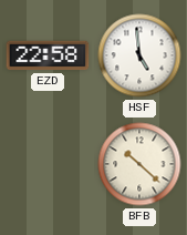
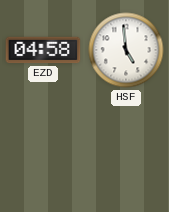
EZD: 22:58 -> 04:58 (43, 50)
BFB: 10:22 -> none (139, 164)
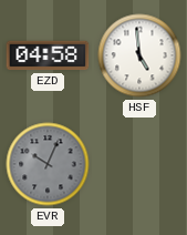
EVR: none -> 10:04 (48, 164)
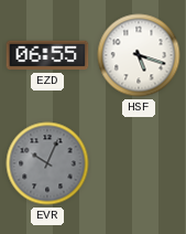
EZD: 04:58 -> 06:55 (47, 55)
HSF: 4:59 -> 5:18 (139, 55)
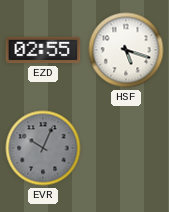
EZD: 06:55 -> 02:55 (43, 50)
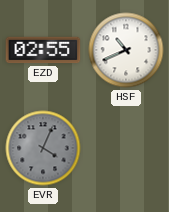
HSF: 5:18 -> 10:41 (126, 50)
EVR: 10:04 -> 4:04 (43, 148)
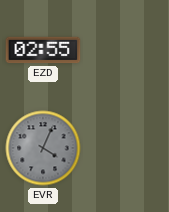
HSF: 10:41 -> none (126, 50)
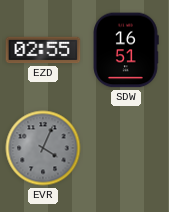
SDW: none -> 16:51 (126, 50)
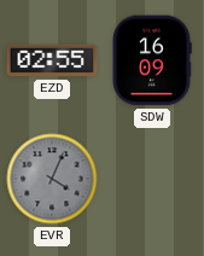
SDW: 16:51 -> 16:09 (152, 60)
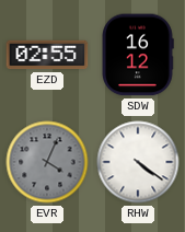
SDW: 16:09 -> 16:12 (138, 55)
RHW: none -> 4:21 (138, 162)
